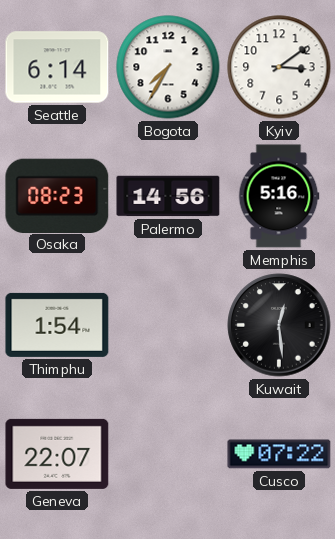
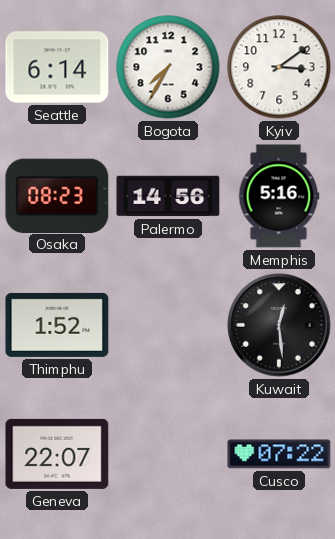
Thimphu: 1:54 -> 1:52 (57, 325)
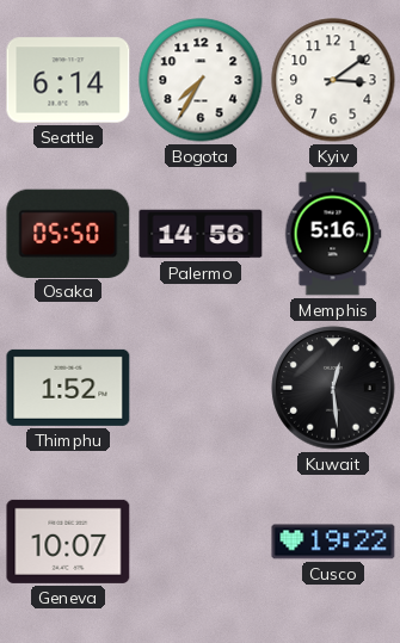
Osaka: 08:23 -> 05:50 (68, 233)
Geneva: 22:07 -> 10:07 (68, 542)
Cusco: 07:22 -> 19:22 (333, 542)
